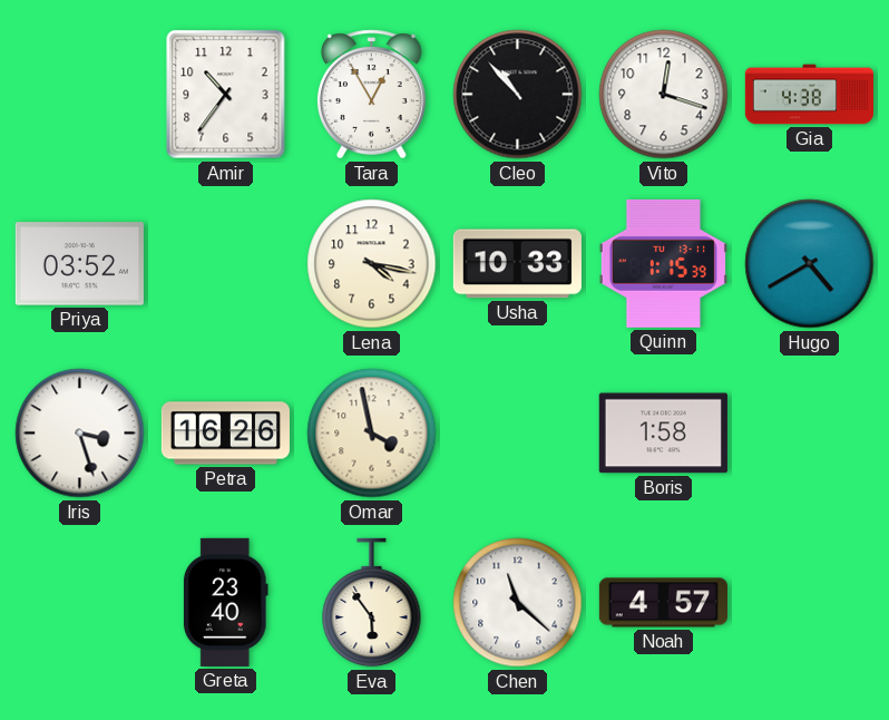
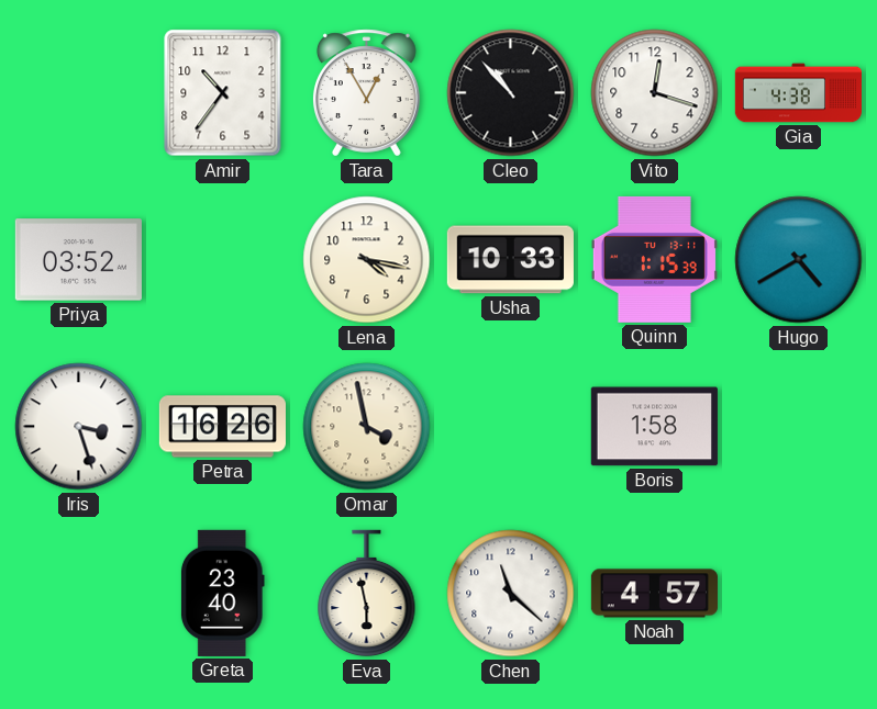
Eva: 5:54 -> 5:58 (367, 594)
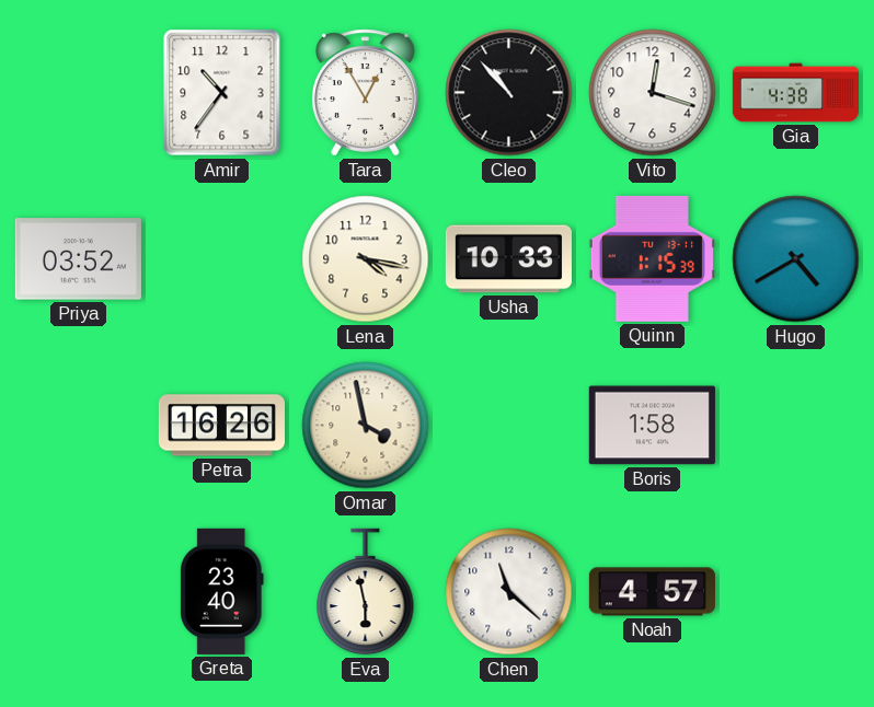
Iris: 3:27 -> none (79, 427)
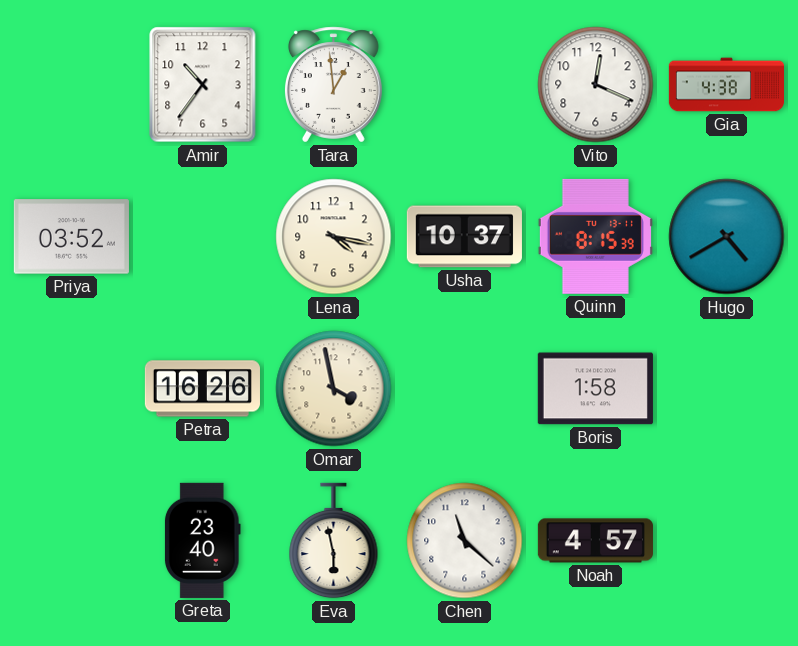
Tara: 12:55 -> 12:59 (333, 85)
Cleo: 10:53 -> none (509, 93)
Vito: 12:18 -> 12:19 (596, 85)
Usha: 10:33 -> 10:37 (464, 237)
Quinn: 1:15 -> 8:15 (595, 236)
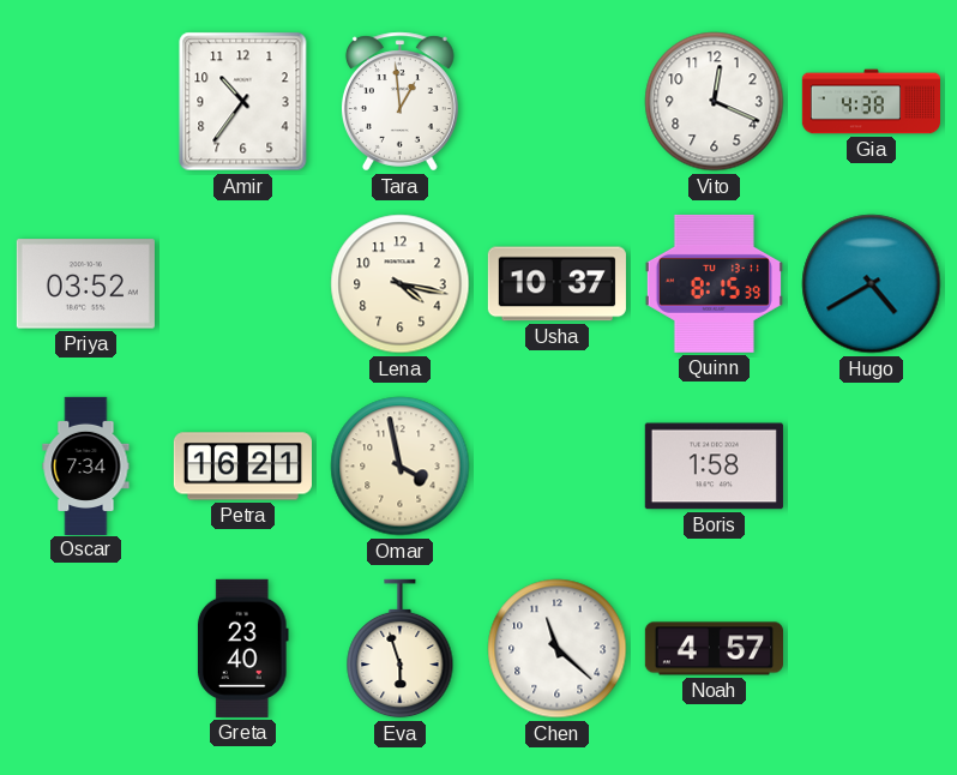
Oscar: none -> 7:34 (86, 465)
Petra: 16:26 -> 16:21 (242, 467)
Eva: 5:58 -> 5:57 (401, 649)
